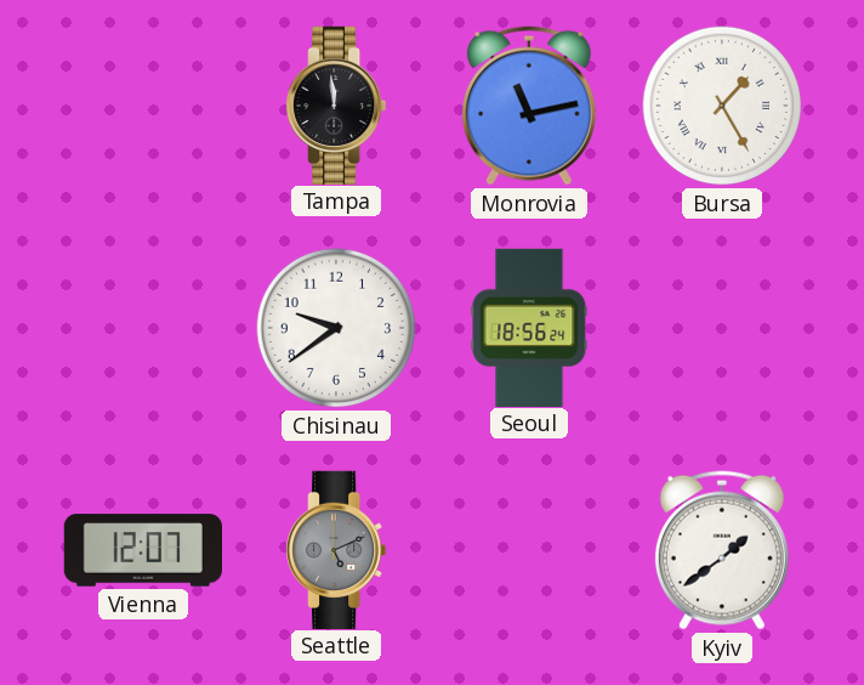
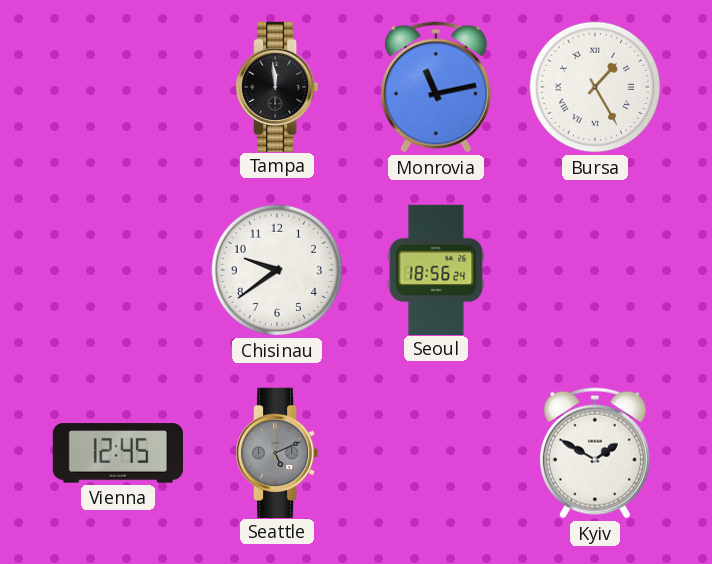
Vienna: 12:07 -> 12:45 (118, 453)
Kyiv: 1:39 -> 1:50 (595, 453)
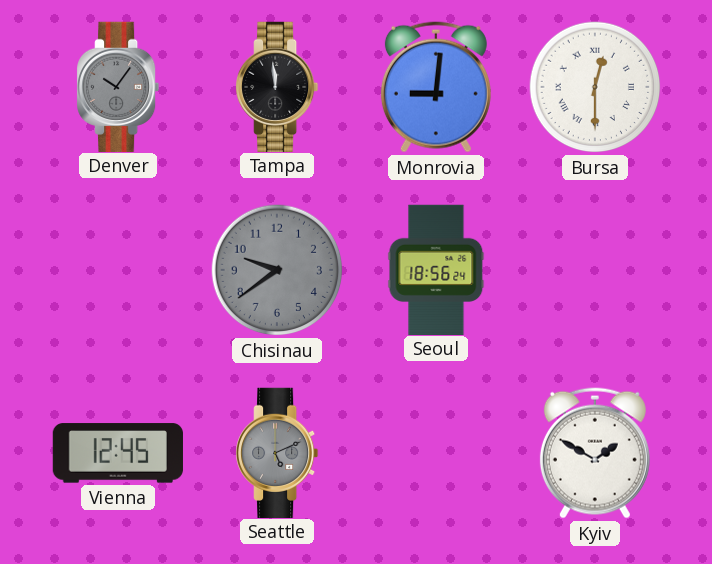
Denver: none -> 10:06 (118, 86)
Monrovia: 11:13 -> 9:01 (436, 87)
Bursa: 1:25 -> 12:30 (595, 87)
Chisinau dial: white -> grey (277, 270)
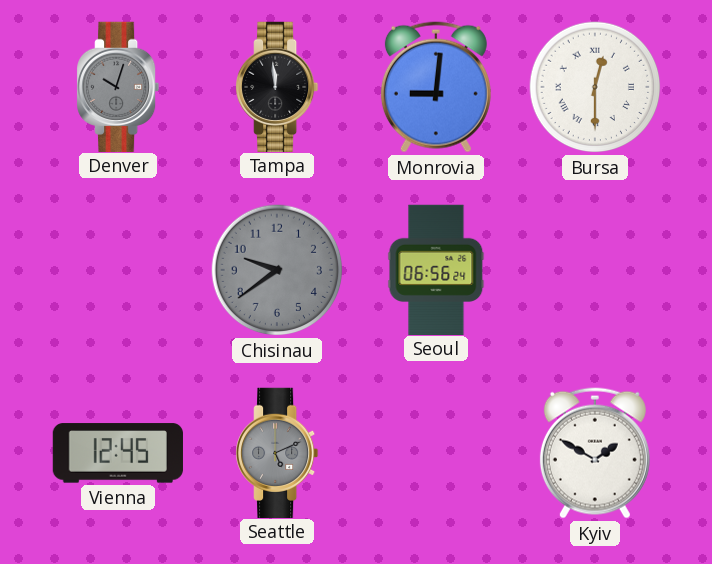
Denver: 10:06 -> 10:03 (118, 86)
Seoul: 18:56 -> 06:56 (436, 269)
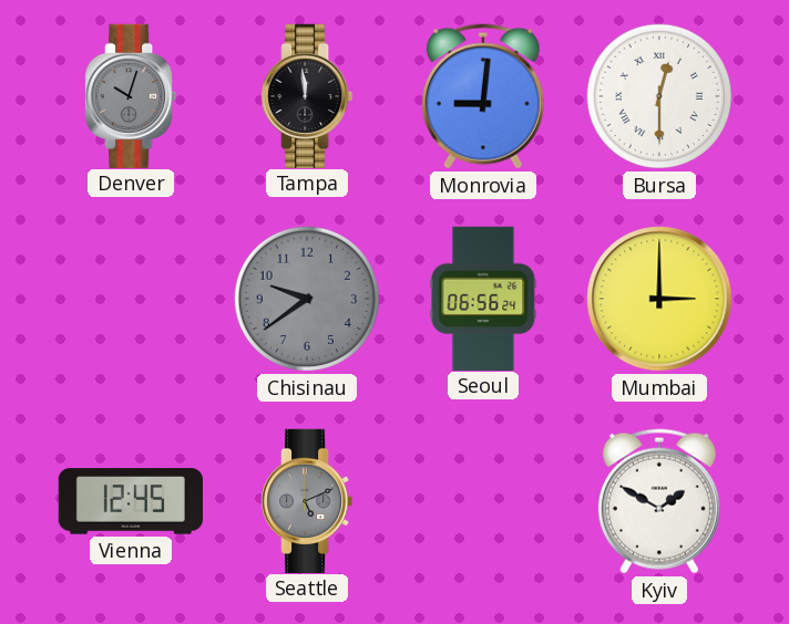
Mumbai: none -> 3:00 (659, 299)
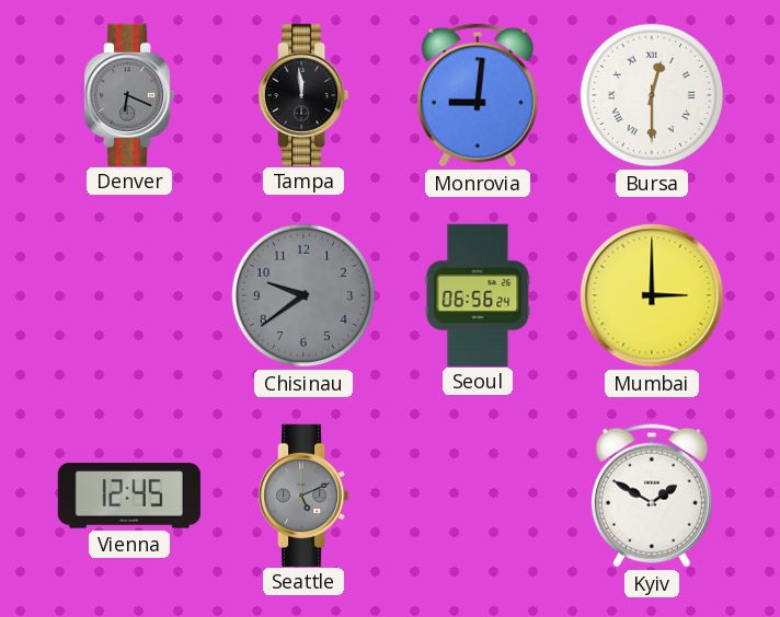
Denver: 10:03 -> 6:19 (129, 94)
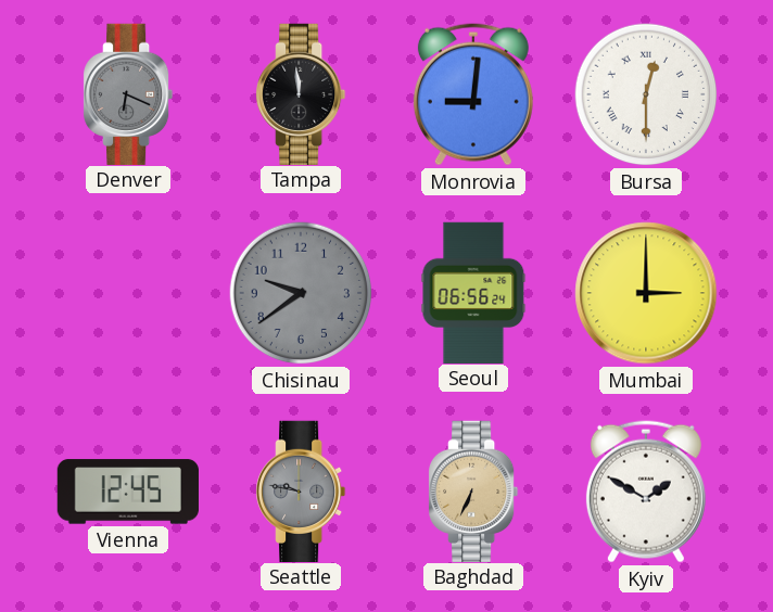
Seattle: 5:11 -> 9:47 (301, 490)
Baghdad: none -> 6:34 (473, 490)
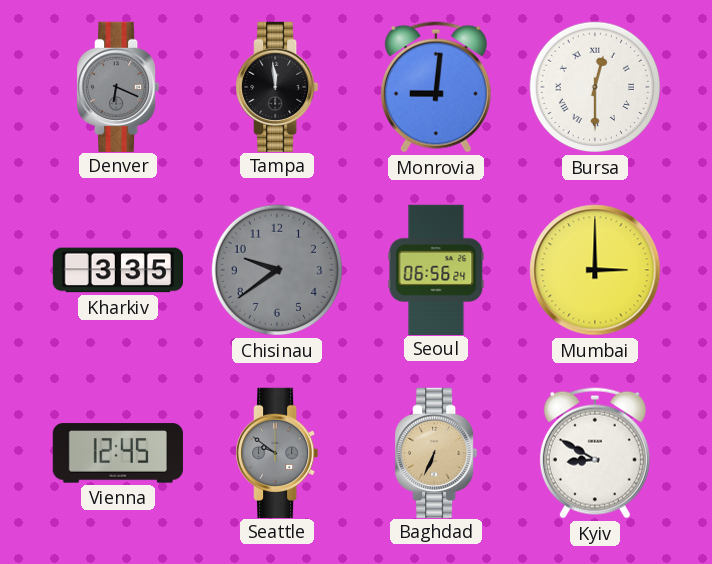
Kharkiv: none -> 3:35 (117, 270)
Seattle: 9:47 -> 9:51 (277, 452)
Kyiv: 1:50 -> 8:50 (595, 453)
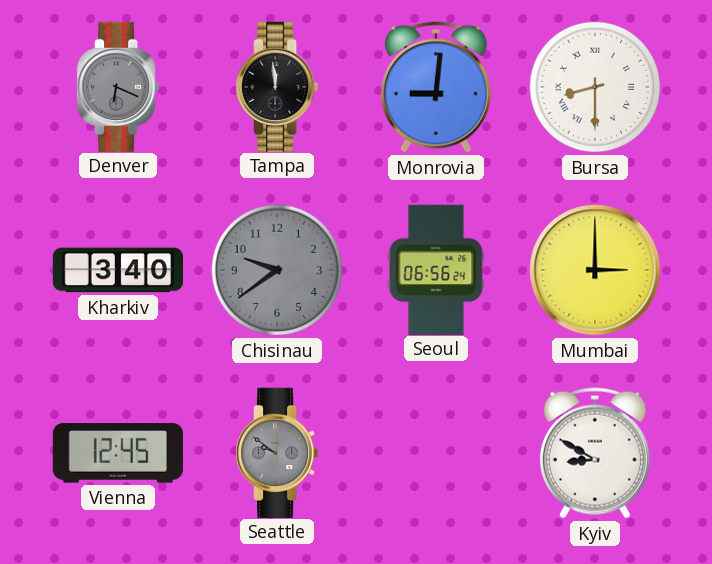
Bursa: 12:30 -> 8:30 (595, 87)
Kharkiv: 3:35 -> 3:40 (117, 270)
Baghdad: 6:34 -> none (436, 452)
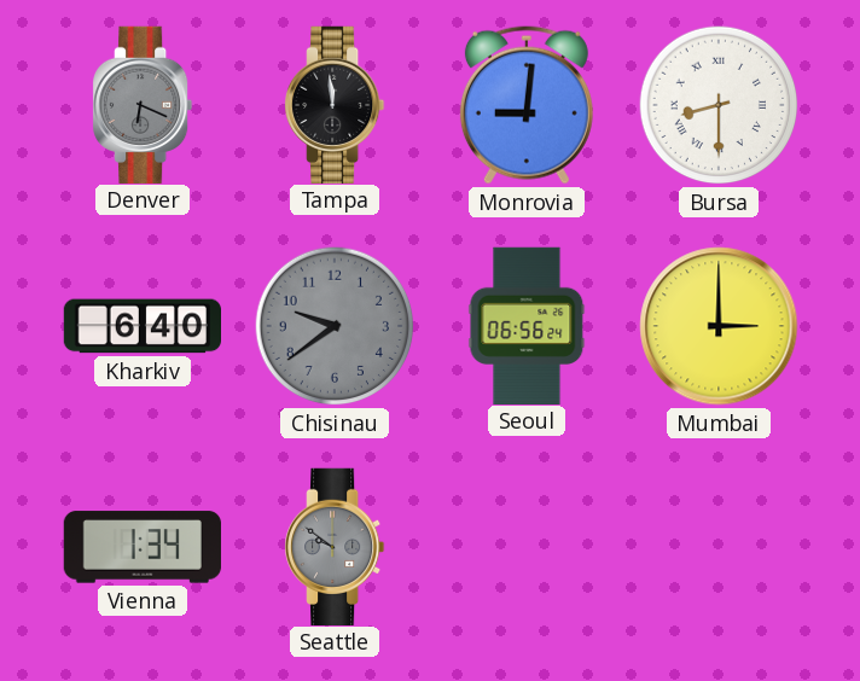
Kharkiv: 3:40 -> 6:40 (141, 326)
Vienna: 12:45 -> 1:34 (143, 547)
Kyiv: 8:50 -> none (595, 453)
